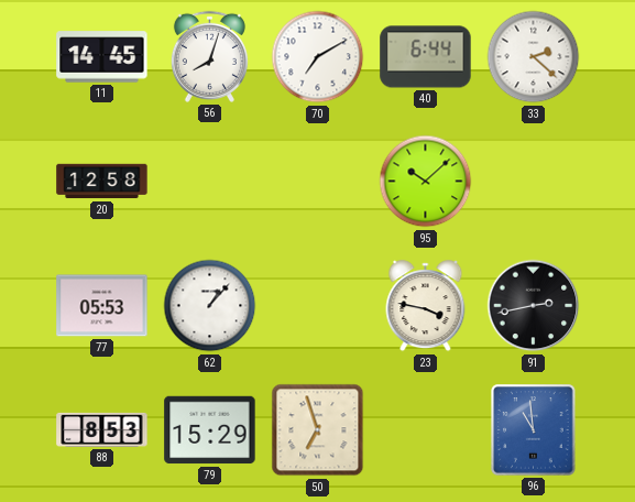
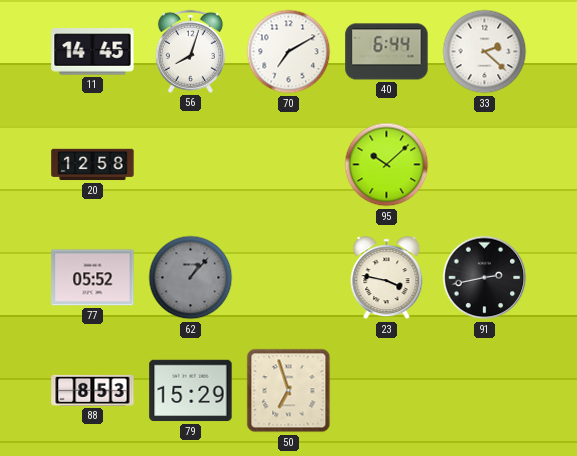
77: 05:53 -> 05:52 (93, 278)
62 dial: white -> grey (191, 278)
96: 10:59 -> none (534, 430)
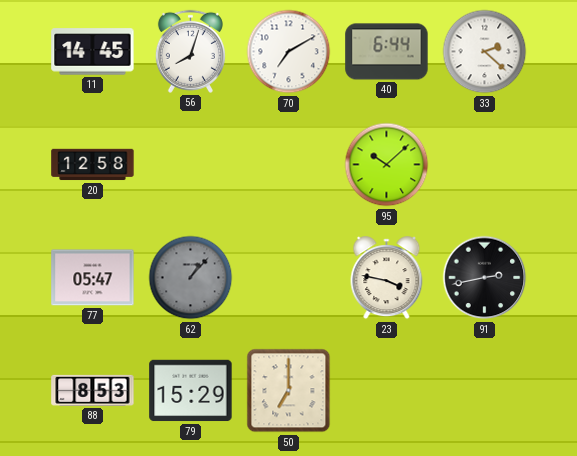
77: 05:52 -> 05:47 (93, 278)
50: 6:57 -> 7:00 (289, 391)
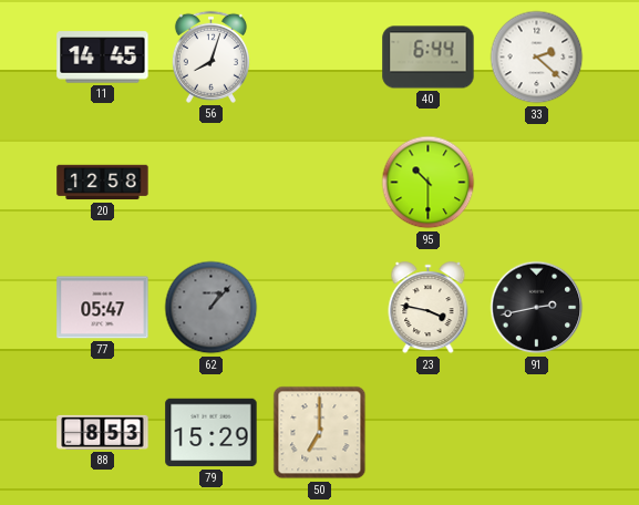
70: 7:10 -> none (289, 52)
95: 10:08 -> 10:30 (429, 183)
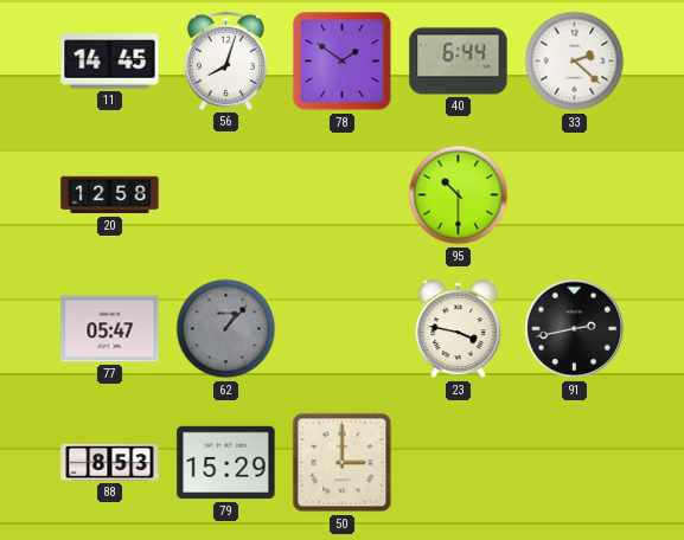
78: none -> 1:51 (343, 62)
50: 7:00 -> 3:00 (343, 463)
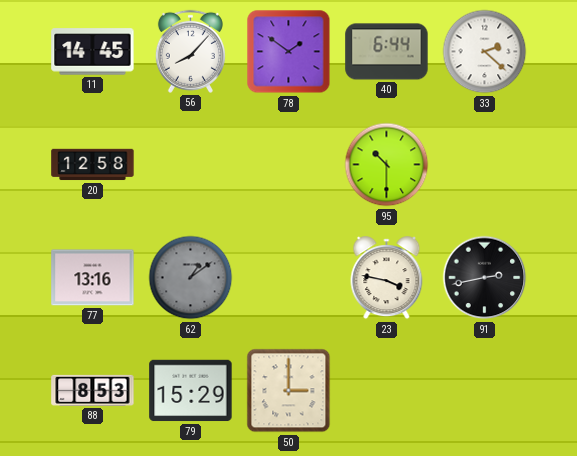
56: 8:03 -> 8:07 (190, 51)
77: 05:47 -> 13:16 (93, 278)
62: 1:07 -> 1:09 (191, 278)
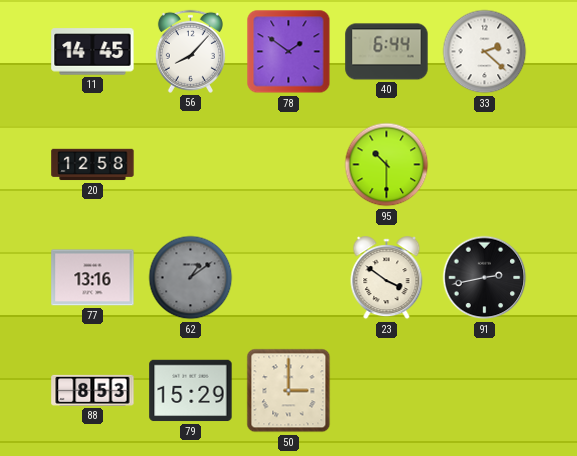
23: 3:47 -> 3:51 (387, 278)
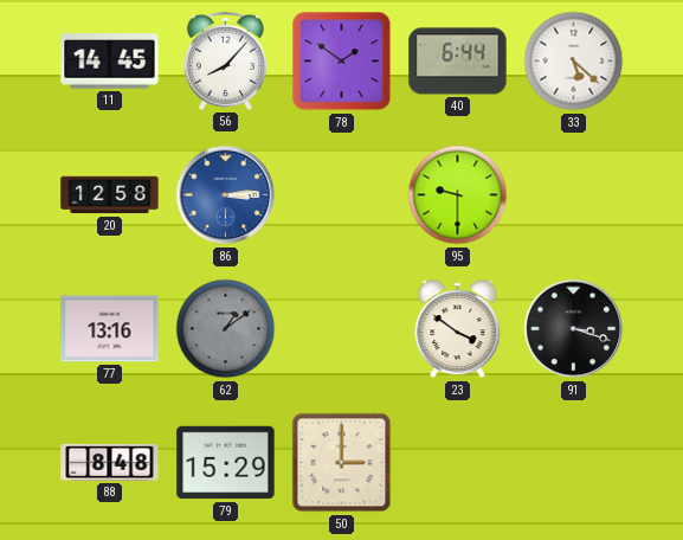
33: 2:22 -> 5:22 (574, 62)
86: none -> 3:14 (226, 195)
95: 10:30 -> 9:30 (458, 195)
91: 2:43 -> 3:18 (574, 329)
88: 8:53 -> 8:48 (110, 462)
